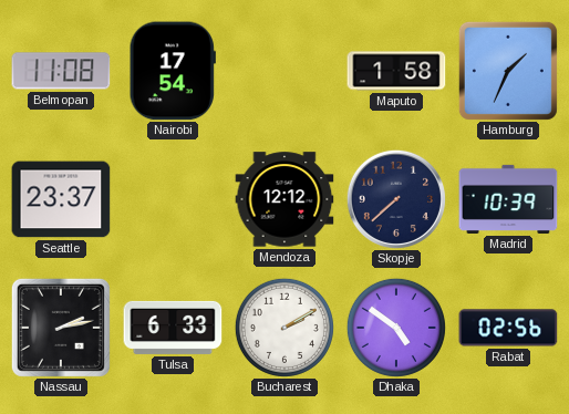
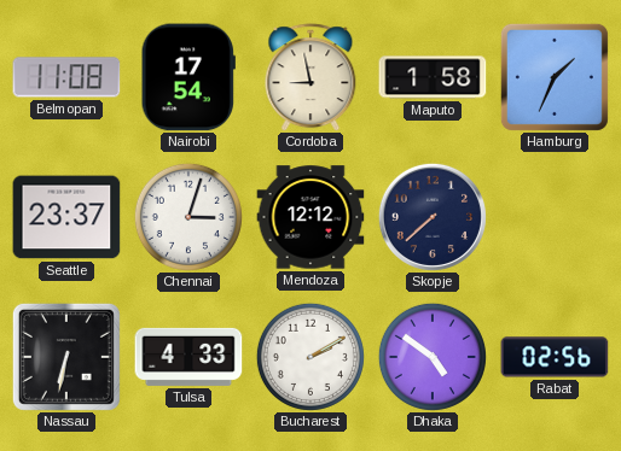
Cordoba: none -> 8:58 (310, 77)
Chennai: none -> 3:03 (188, 217)
Madrid: 10:39 -> none (508, 199)
Nassau: 2:13 -> 6:32 (66, 357)
Tulsa: 6:33 -> 4:33 (188, 357)
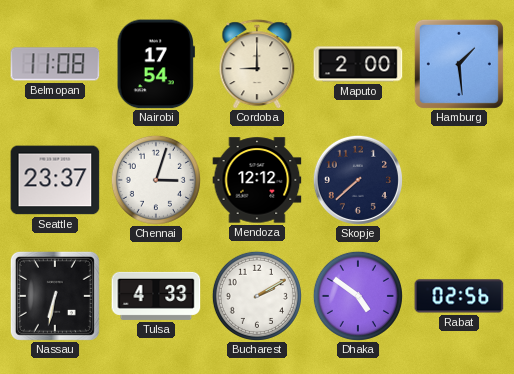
Cordoba: 8:58 -> 9:00 (257, 64)
Maputo: 1:58 -> 2:00 (358, 64)
Hamburg: 1:34 -> 1:29 (459, 64)
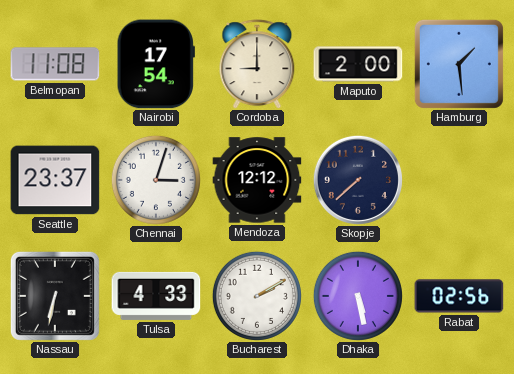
Dhaka: 4:51 -> 5:28 (358, 296)
